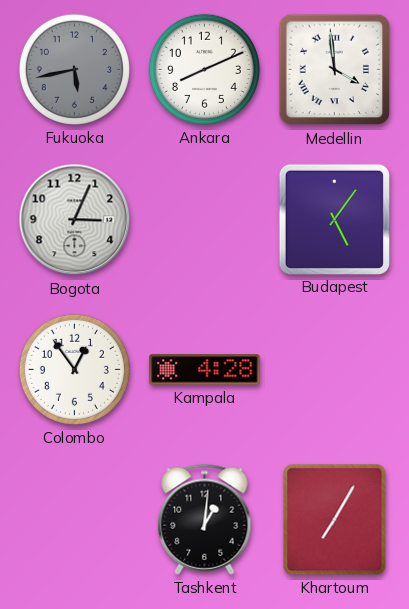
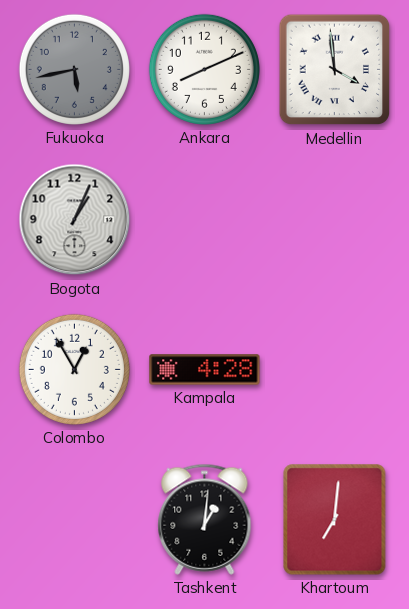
Bogota: 3:04 -> 1:04 (75, 220)
Budapest: 5:06 -> none (334, 219)
Colombo: 12:54 -> 12:55 (74, 369)
Khartoum: 7:05 -> 7:01 (335, 520)
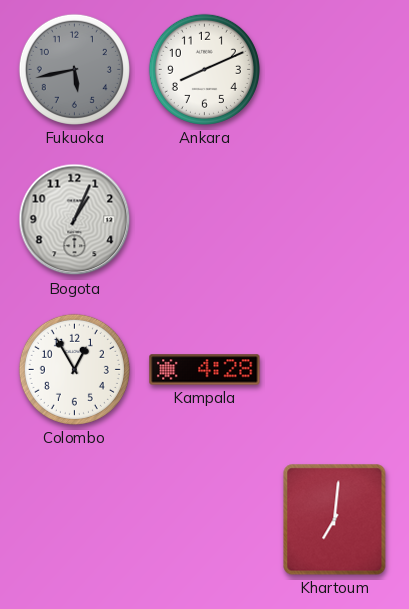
Medellin: 3:59 -> none (335, 70)
Tashkent: 1:01 -> none (205, 519)
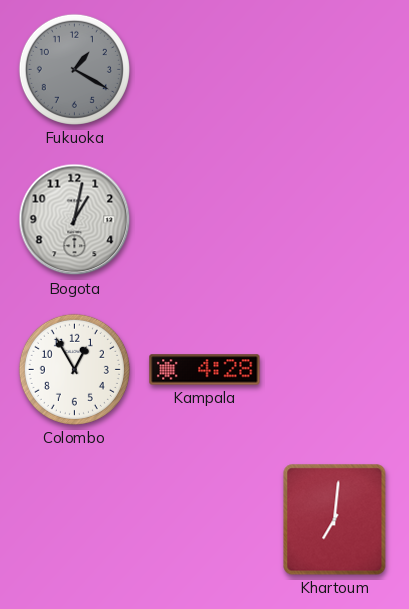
Fukuoka: 5:43 -> 1:20 (74, 69)
Ankara: 8:11 -> none (204, 69)
Bogota: 1:04 -> 1:02 (75, 220)
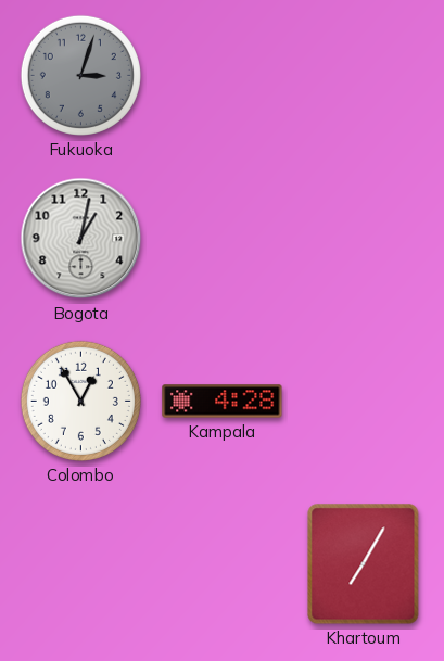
Fukuoka: 1:20 -> 3:03 (80, 75)
Khartoum: 7:01 -> 7:05 (364, 564)
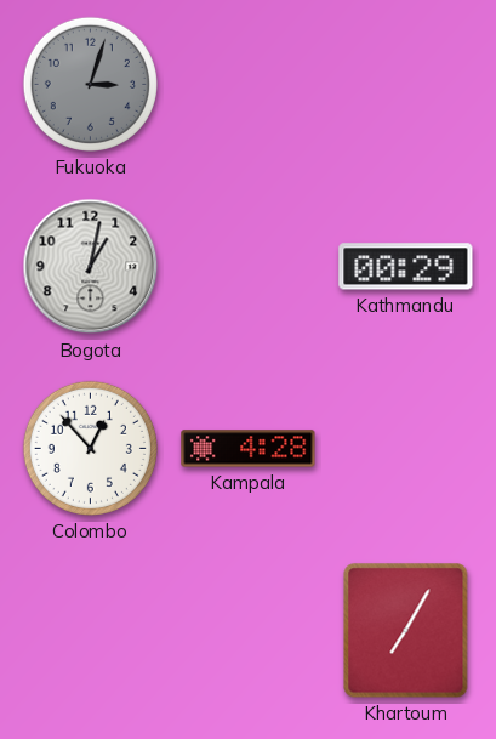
Kathmandu: none -> 00:29 (406, 267)
Colombo: 12:55 -> 12:53 (90, 448)
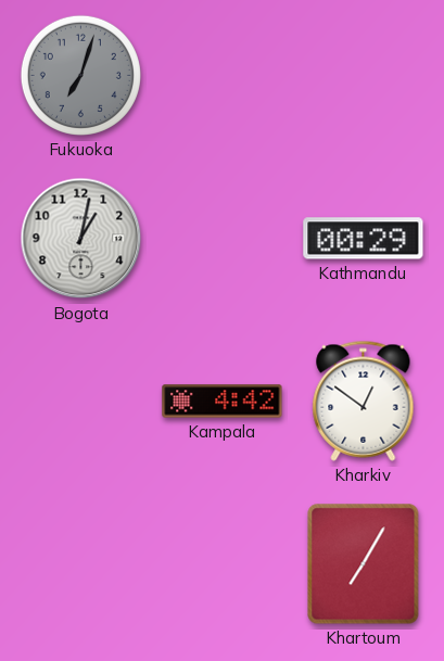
Fukuoka: 3:03 -> 7:03 (80, 75)
Colombo: 12:53 -> none (90, 448)
Kampala: 4:28 -> 4:42 (223, 402)
Kharkiv: none -> 12:51 (364, 401)
